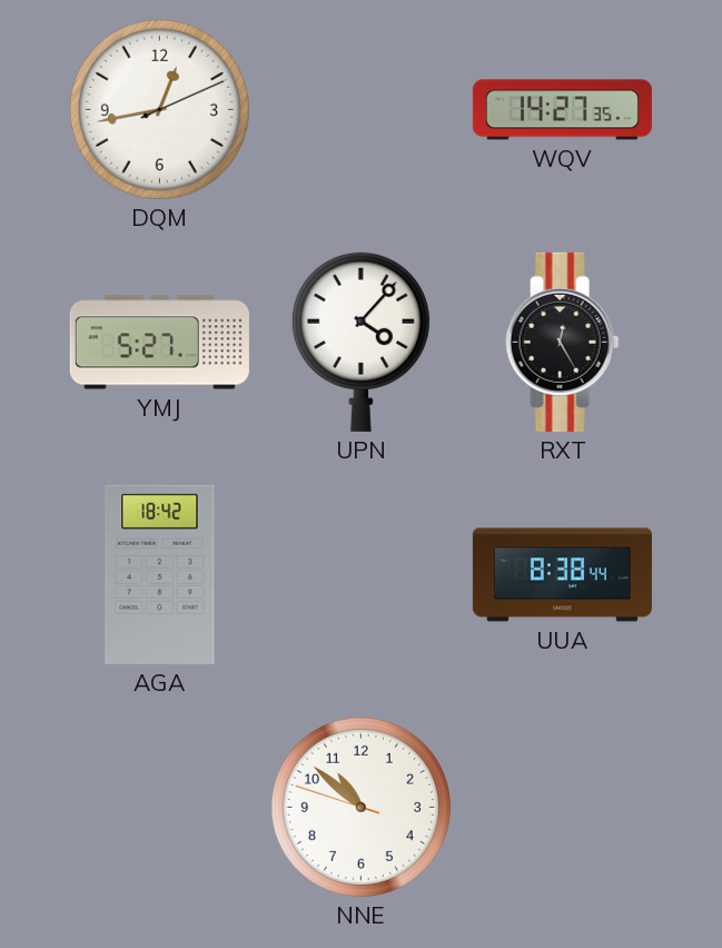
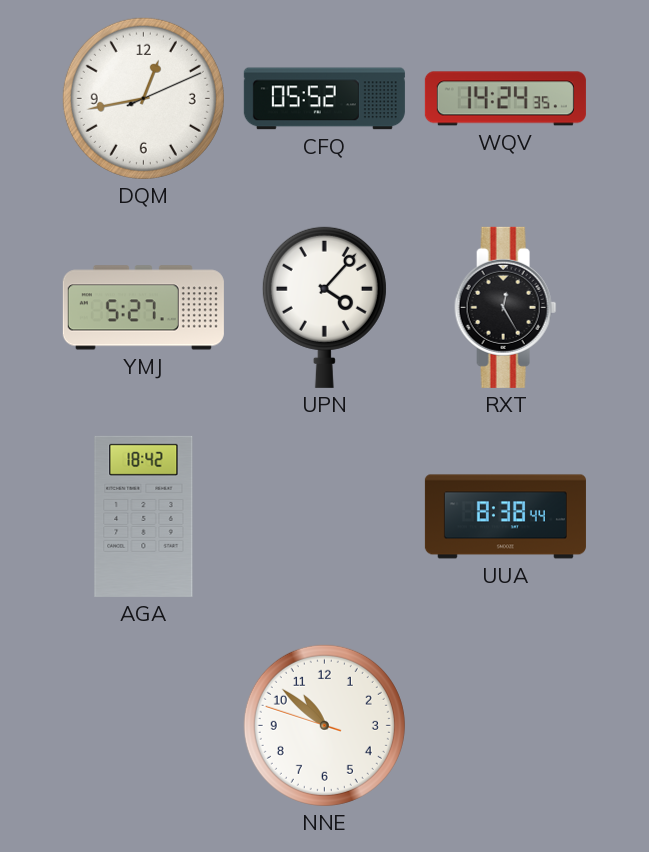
CFQ: none -> 05:52 (324, 99)
WQV: 14:27 -> 14:24 (505, 99)
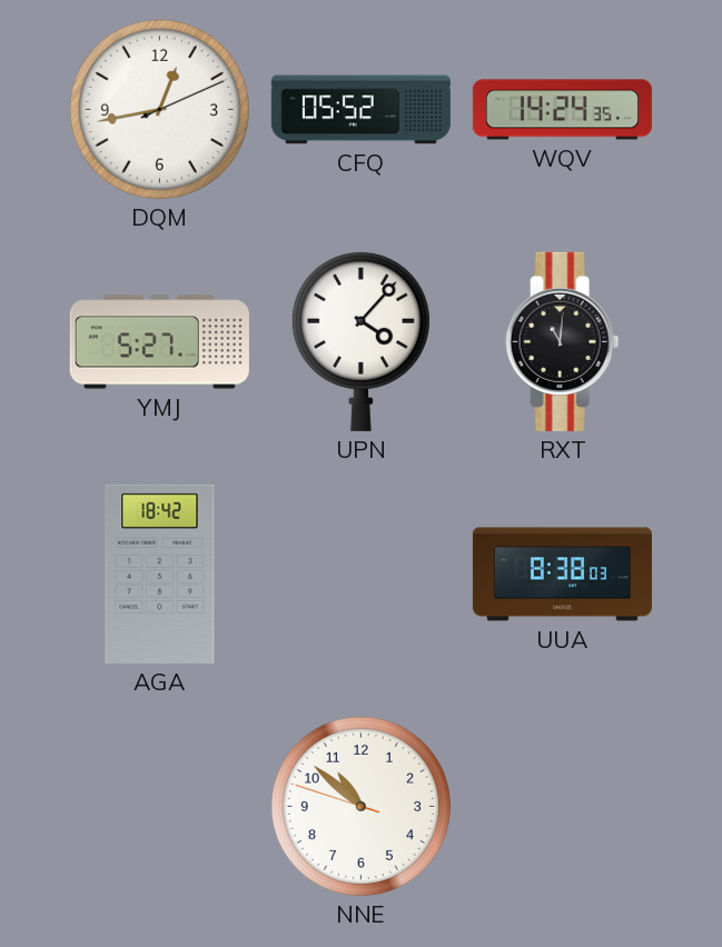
RXT: 12:25 -> 11:01 (563, 341)
UUA: 8:38:44 -> 8:38:03 (562, 575)
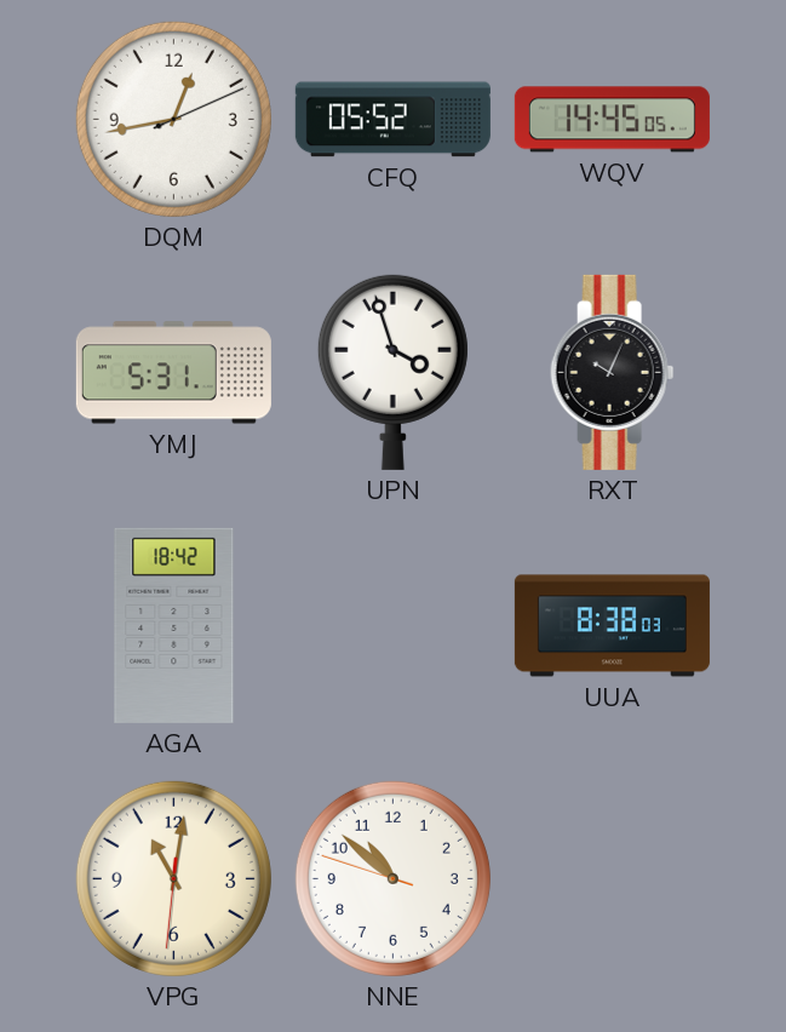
WQV: 14:24 -> 14:45 (612, 120)
YMJ: 5:27 -> 5:31 (173, 373)
UPN: 4:07 -> 3:57 (392, 372)
RXT: 11:01 -> 10:04 (613, 372)
VPG: none -> 11:01 (173, 878)
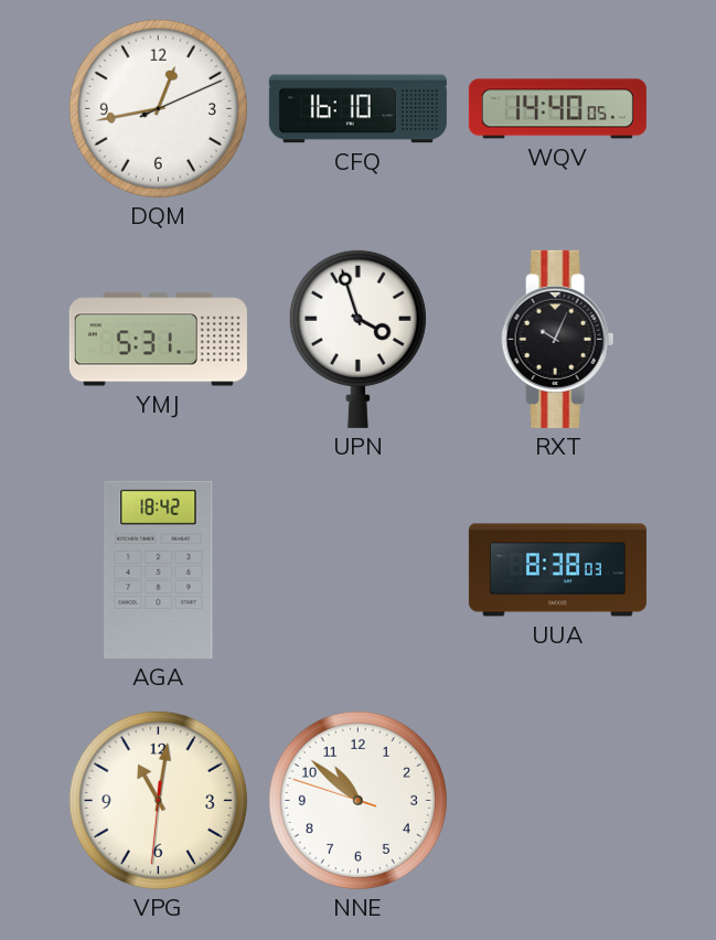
CFQ: 05:52 -> 16:10 (357, 109)
WQV: 14:45 -> 14:40 (557, 109)
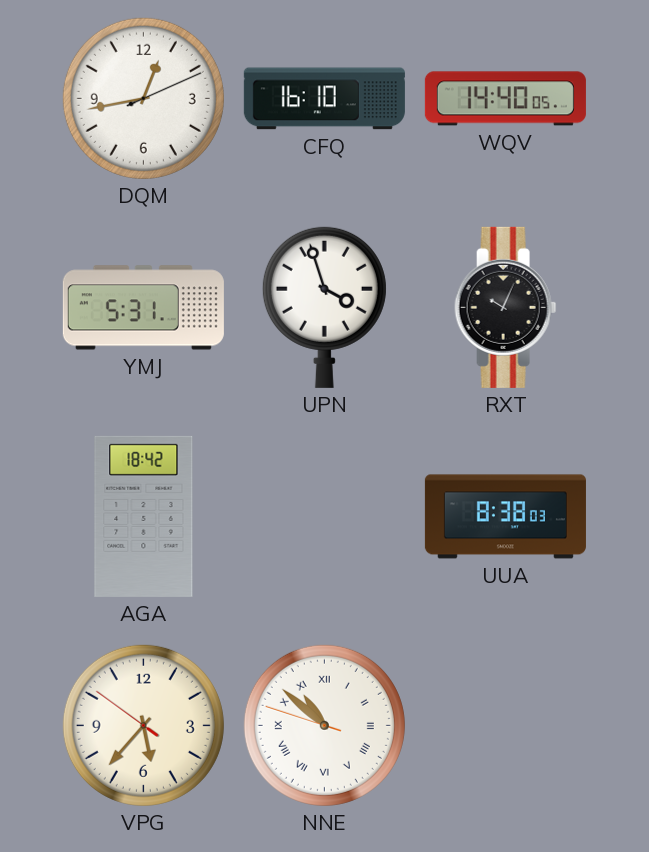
VPG: 11:01 -> 5:36 (143, 725)
NNE numerals: Arabic -> Roman (324, 725)
